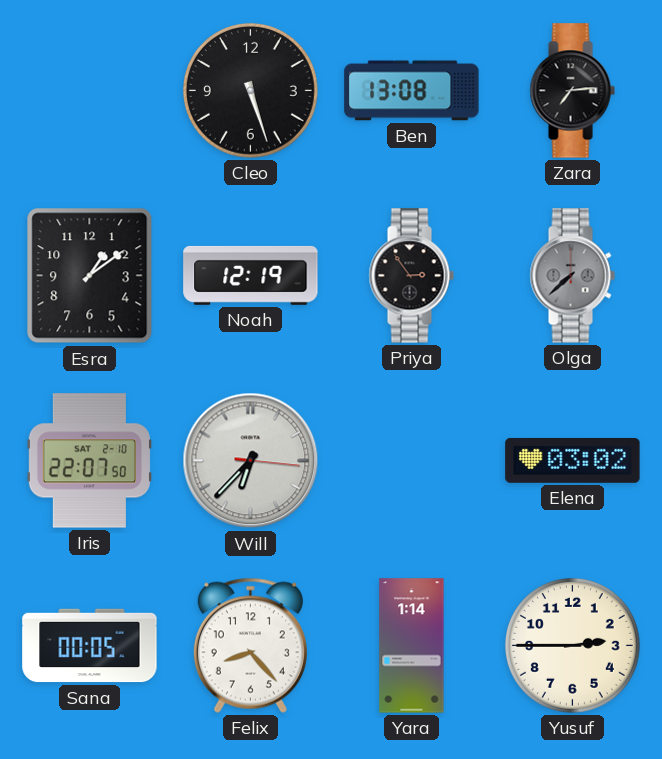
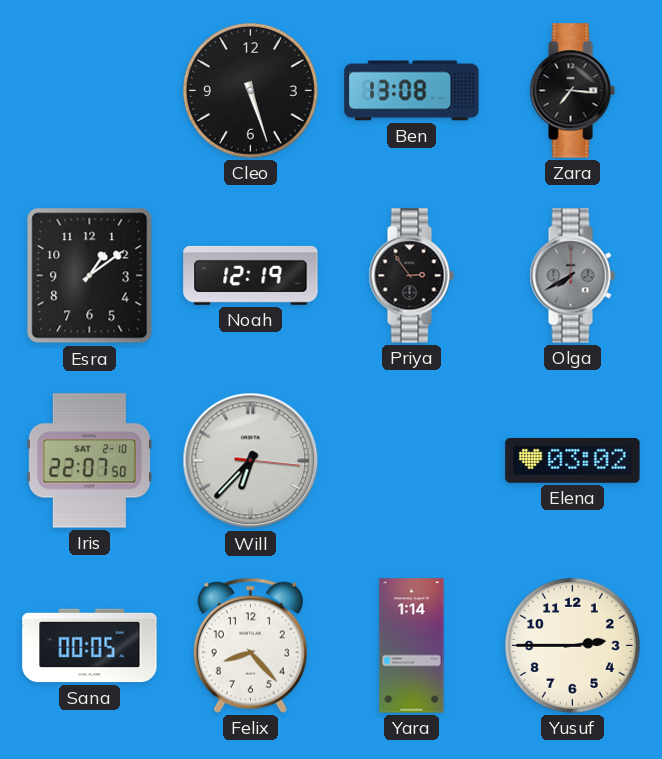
Zara: 7:14 -> 7:16 (572, 91)
Olga: 7:38 -> 7:40 (572, 276)
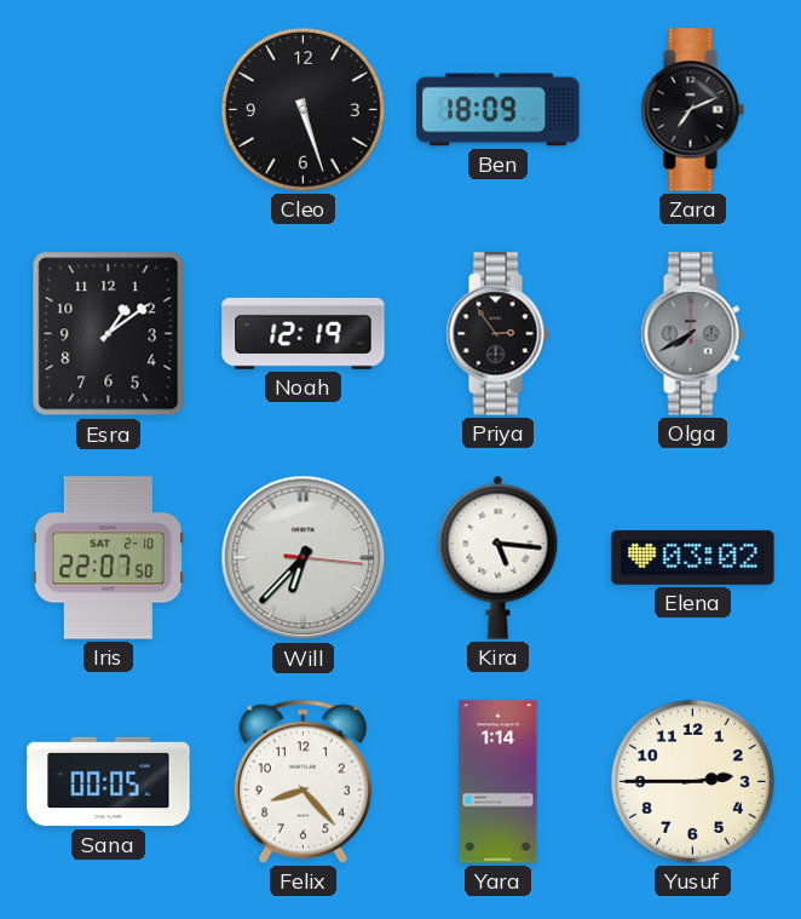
Ben: 13:08 -> 18:09 (499, 110)
Zara: 7:16 -> 7:11 (692, 110)
Kira: none -> 5:16 (499, 557)
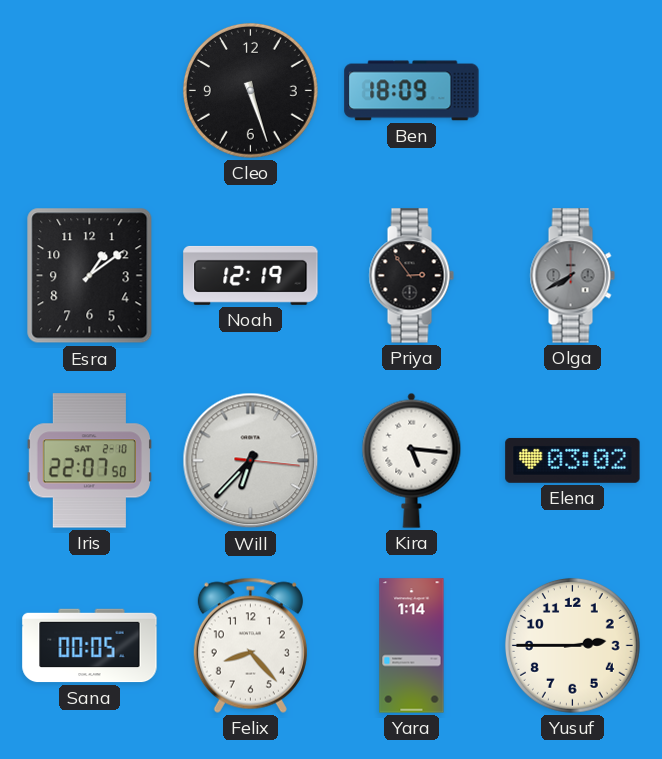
Zara: 7:11 -> none (692, 110)
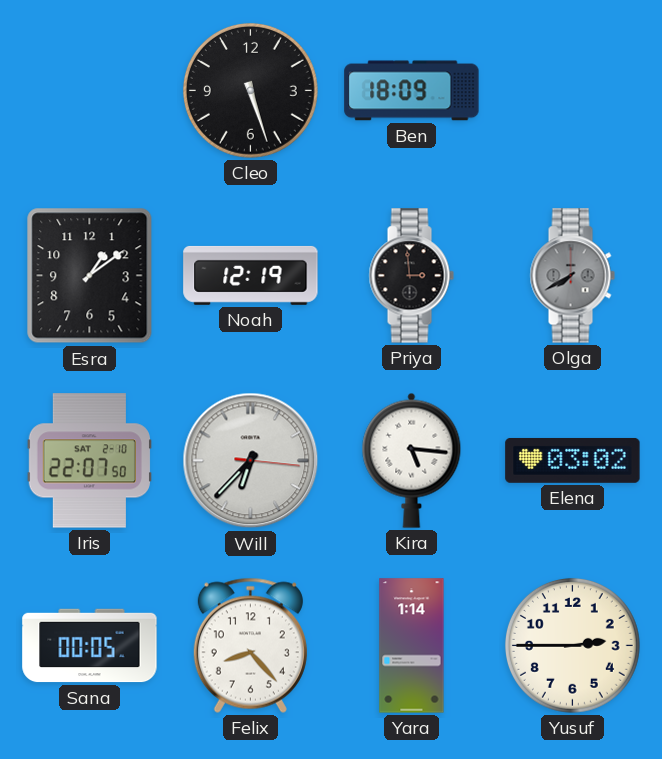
Priya: 2:54 -> 2:59 (411, 276)
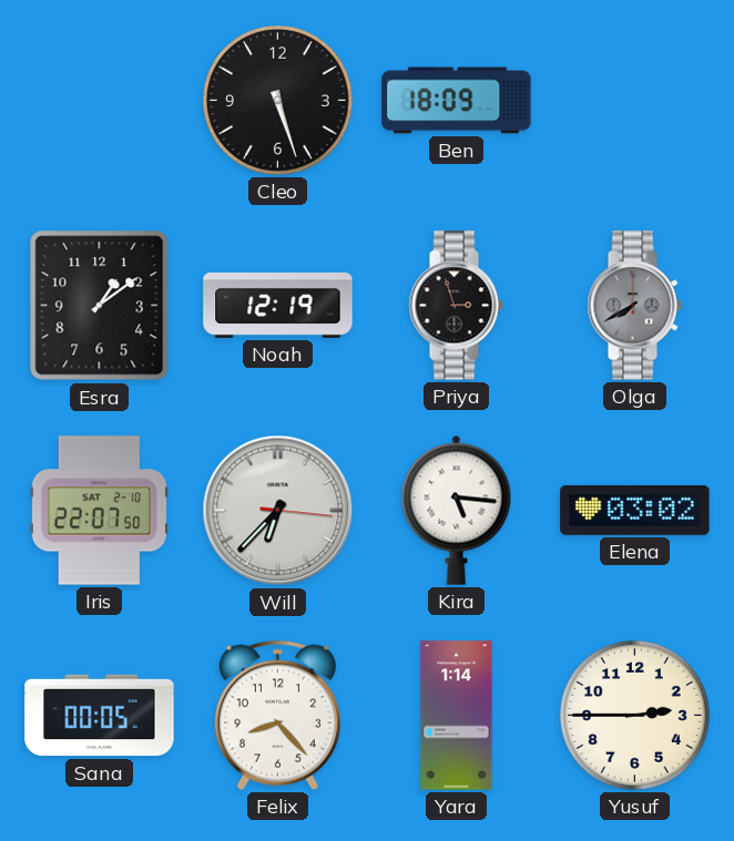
Priya: 2:59 -> 2:57 (456, 306)
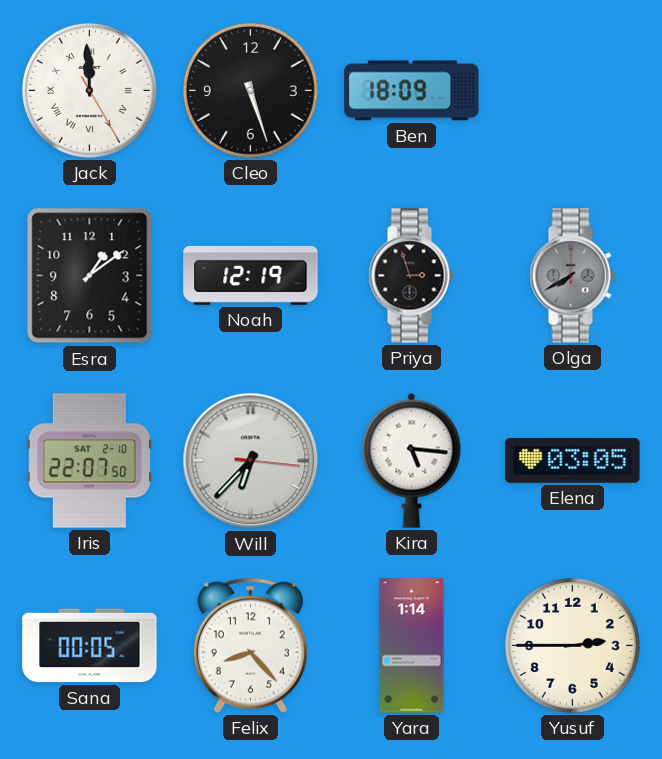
Jack: none -> 11:59 (89, 90)
Elena: 03:02 -> 03:05 (573, 460)
